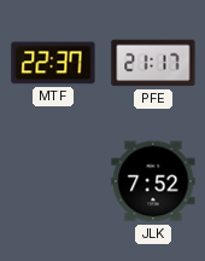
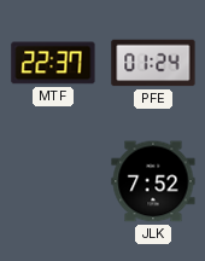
PFE: 21:17 -> 01:24 (153, 63)
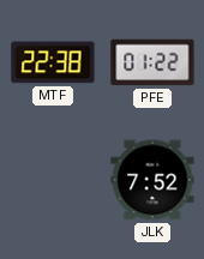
MTF: 22:37 -> 22:38 (53, 62)
PFE: 01:24 -> 01:22 (152, 62)
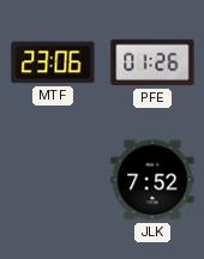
MTF: 22:38 -> 23:06 (53, 62)
PFE: 01:22 -> 01:26 (152, 62)
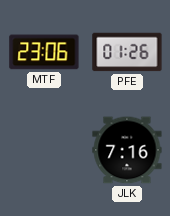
JLK: 7:52 -> 7:16 (127, 150)
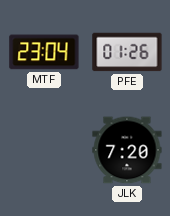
MTF: 23:06 -> 23:04 (44, 52)
JLK: 7:16 -> 7:20 (127, 150)
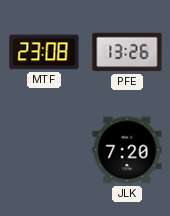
MTF: 23:04 -> 23:08 (44, 52)
PFE: 01:26 -> 13:26 (127, 52)
